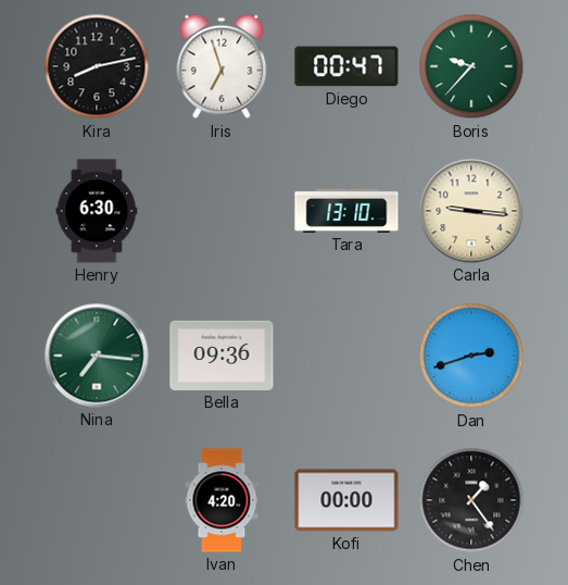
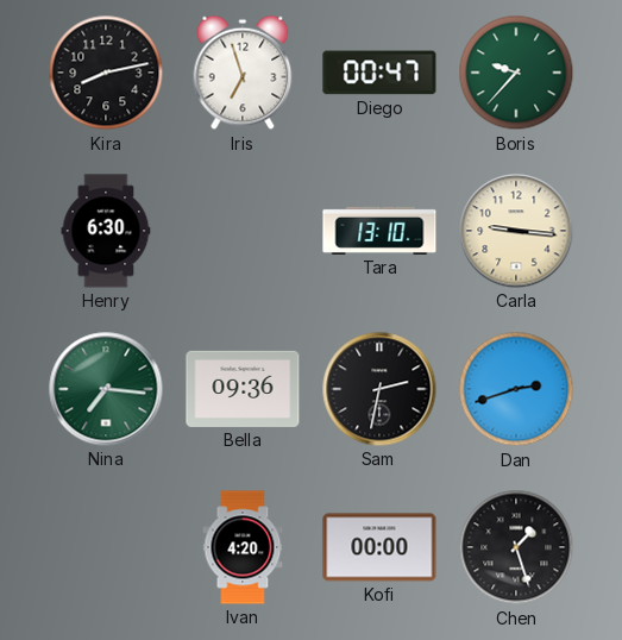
Sam: none -> 2:32 (379, 389)
Chen: 1:24 -> 1:27 (516, 547)
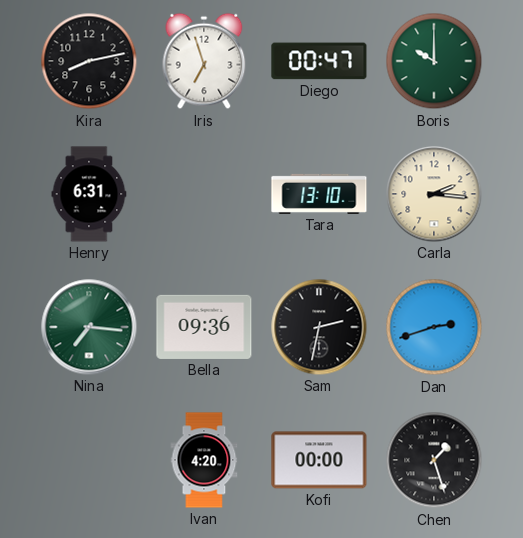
Boris: 9:37 -> 10:00 (434, 61)
Henry: 6:30 -> 6:31 (89, 194)
Carla: 9:16 -> 2:16 (434, 194)
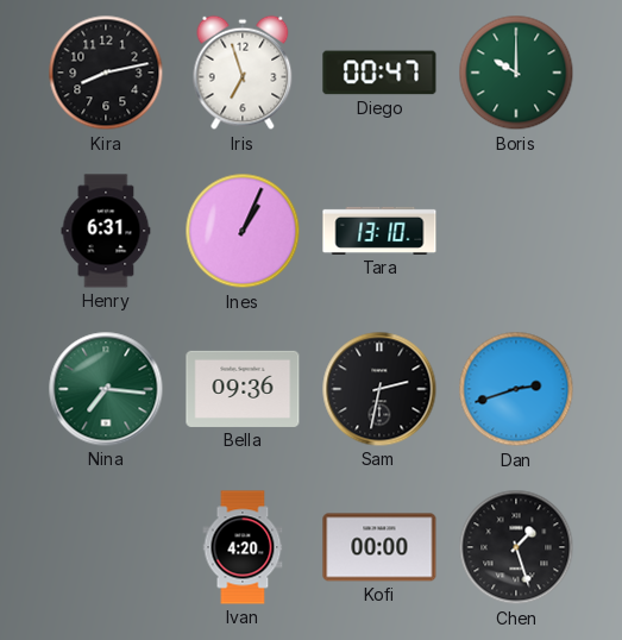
Ines: none -> 1:04 (243, 231)
Carla: 2:16 -> none (434, 194)
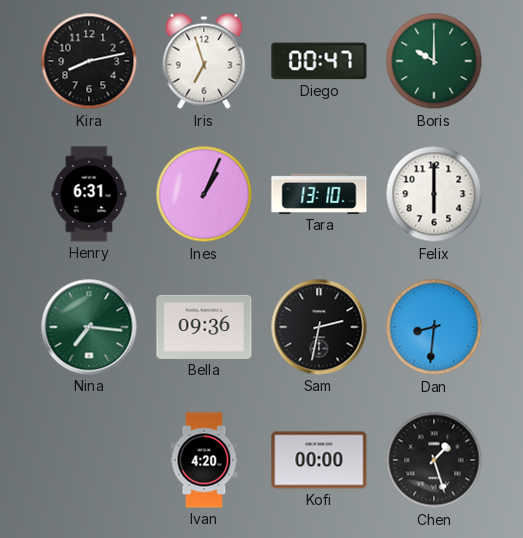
Felix: none -> 6:00 (434, 194)
Dan: 2:42 -> 8:31 (434, 327)
